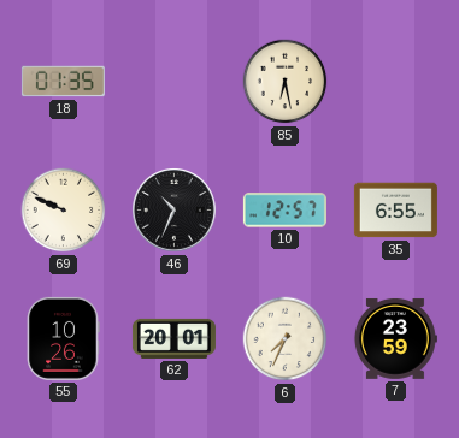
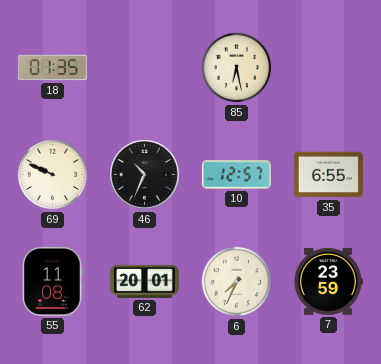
55: 10:26 -> 11:08 (52, 281)
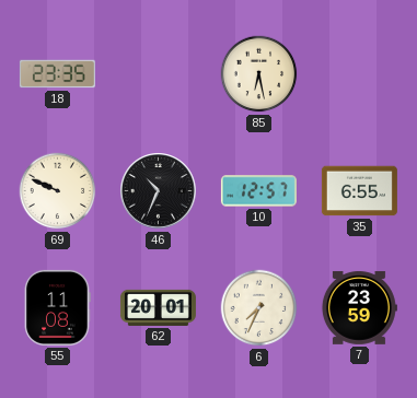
18: 01:35 -> 23:35 (57, 74)
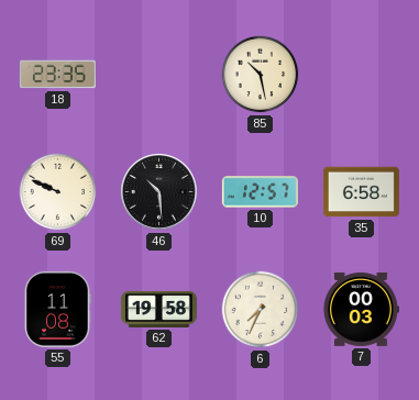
85: 6:28 -> 10:28 (261, 75)
46: 10:34 -> 10:29 (159, 192)
35: 6:55 -> 6:58 (361, 192)
62: 20:01 -> 19:58 (158, 309)
7: 23:59 -> 00:03 (361, 309)
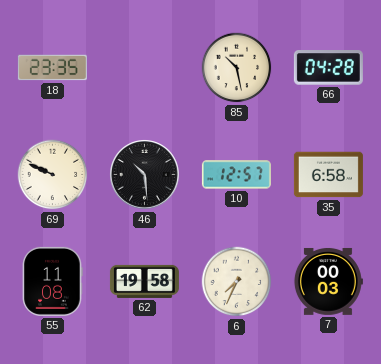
66: none -> 04:28 (328, 68)
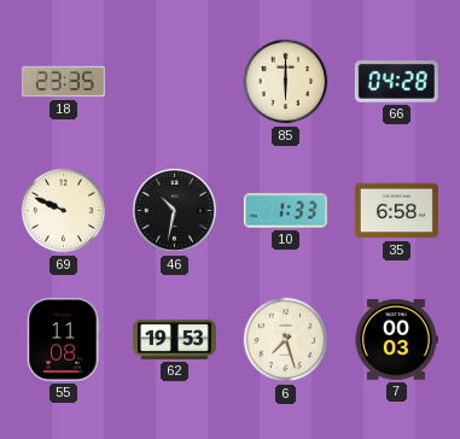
85: 10:28 -> 6:00 (286, 82)
46: 10:29 -> 10:32 (175, 211)
10: 12:57 -> 1:33 (285, 211)
62: 19:58 -> 19:53 (174, 339)
6: 7:34 -> 7:27 (286, 340)
